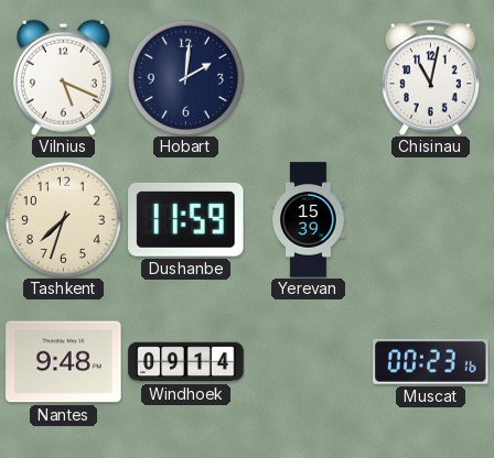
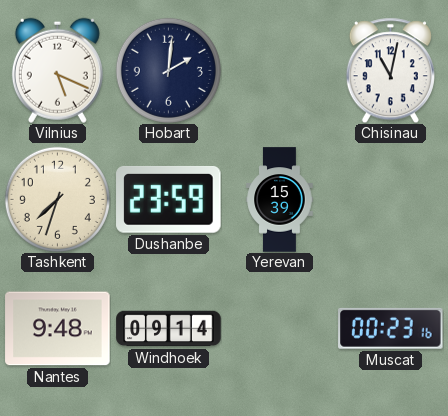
Dushanbe: 11:59 -> 23:59 (169, 199)
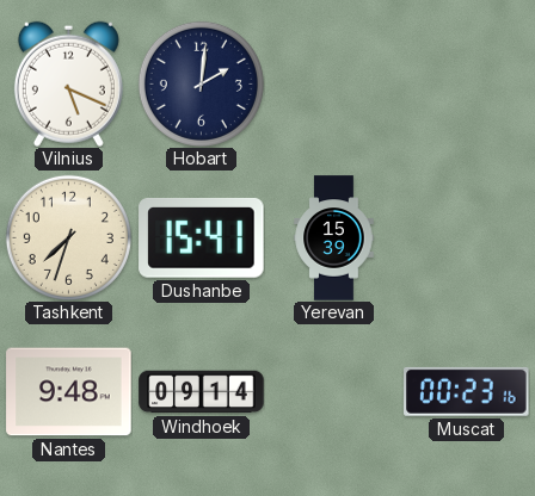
Chisinau: 11:02 -> none (390, 70)
Dushanbe: 23:59 -> 15:41 (202, 237)
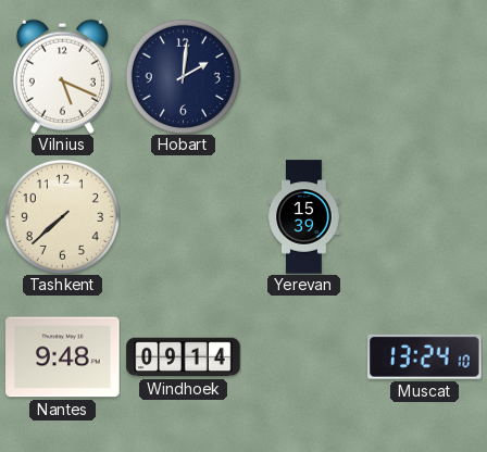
Tashkent: 7:33 -> 7:38 (62, 216)
Dushanbe: 15:41 -> none (202, 237)
Muscat: 00:23 -> 13:24 (425, 356)
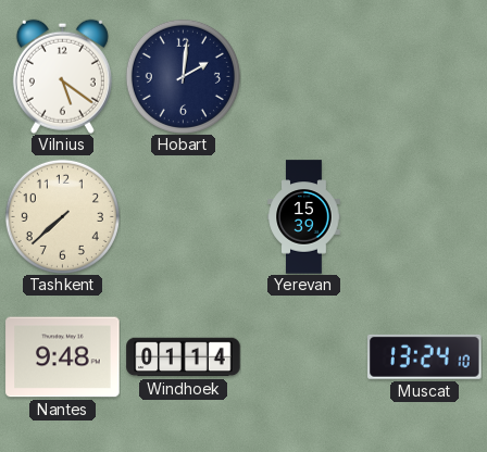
Vilnius: 5:19 -> 5:21 (62, 76)
Windhoek: 09:14 -> 01:14 (184, 357)
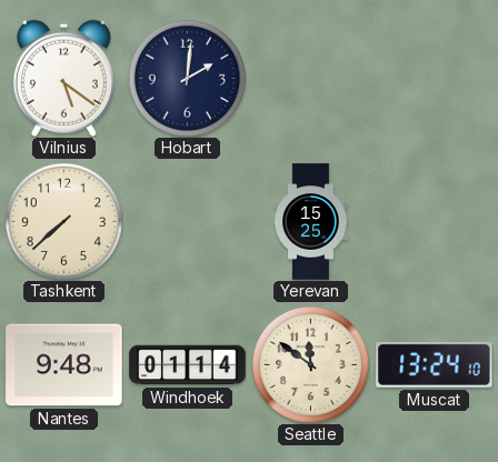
Yerevan: 15:39 -> 15:25 (311, 222)
Seattle: none -> 11:51 (310, 364)
